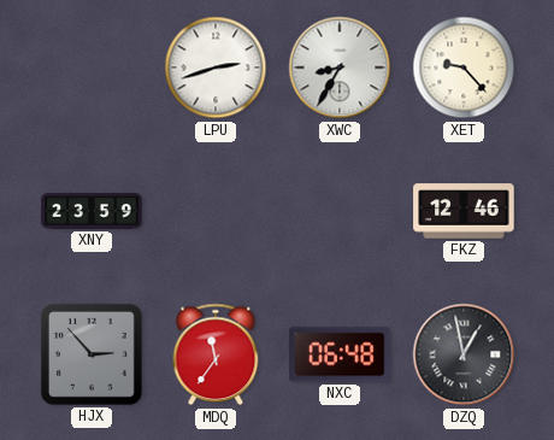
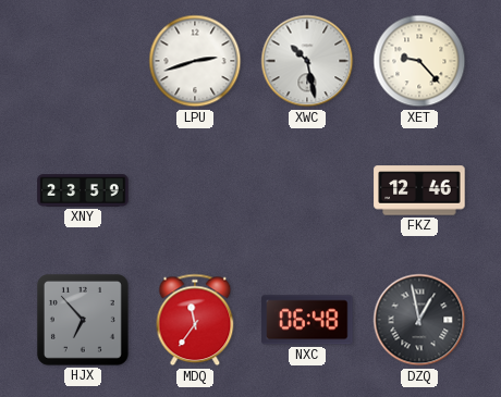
XWC: 8:35 -> 10:28 (307, 61)
HJX: 2:53 -> 6:53 (83, 320)
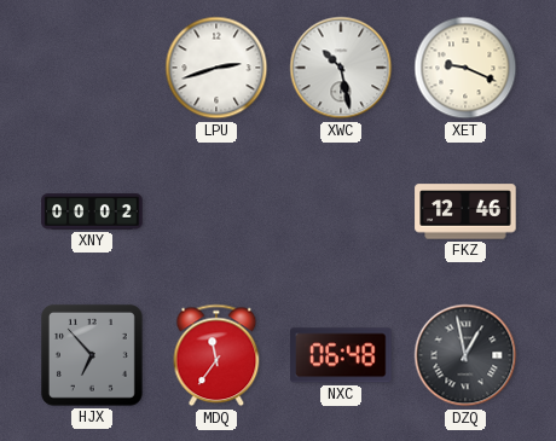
XET: 9:23 -> 9:19 (465, 68)
XNY: 23:59 -> 00:02 (92, 211)
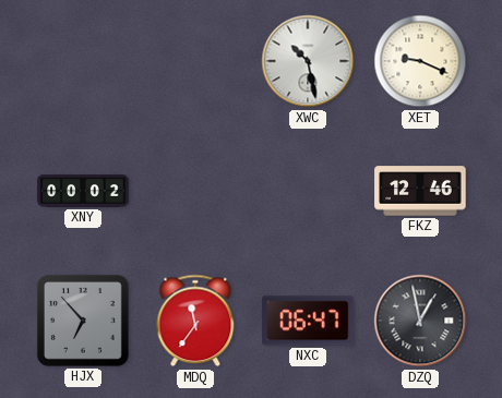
LPU: 2:42 -> none (216, 68)
NXC: 06:48 -> 06:47 (308, 321)
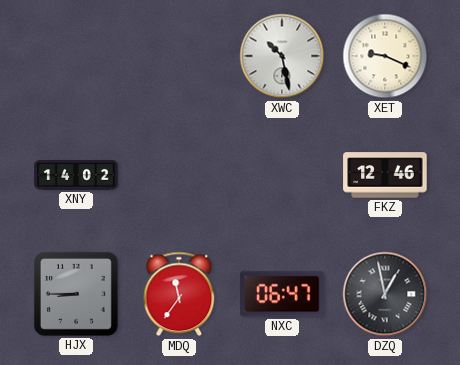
XNY: 00:02 -> 14:02 (76, 175)
HJX: 6:53 -> 8:45 (76, 294)
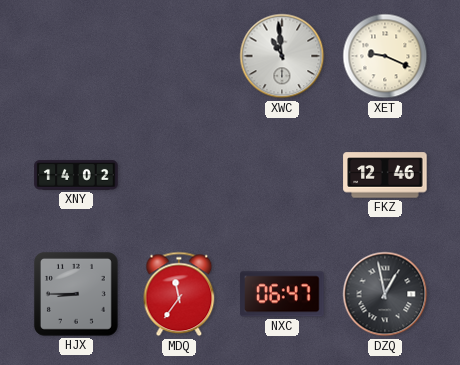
XWC: 10:28 -> 10:59 (282, 56)
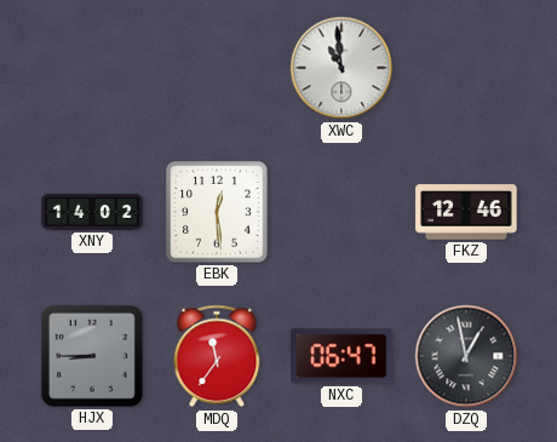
XET: 9:19 -> none (385, 56)
EBK: none -> 12:29 (217, 212)
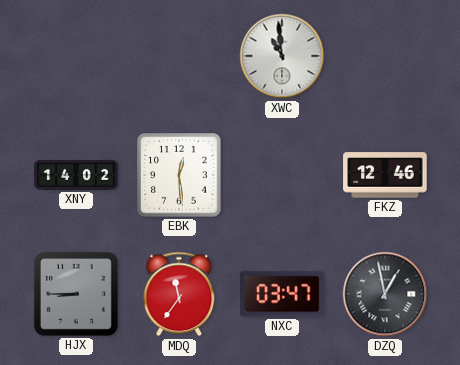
NXC: 06:47 -> 03:47 (282, 294)
